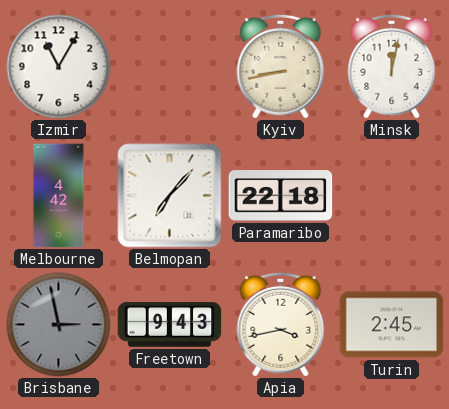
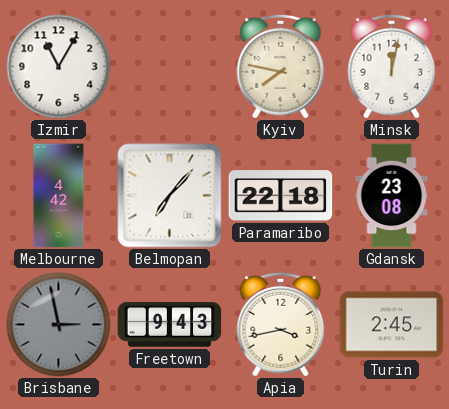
Kyiv: 8:43 -> 7:47 (281, 66)
Gdansk: none -> 23:08 (392, 196)
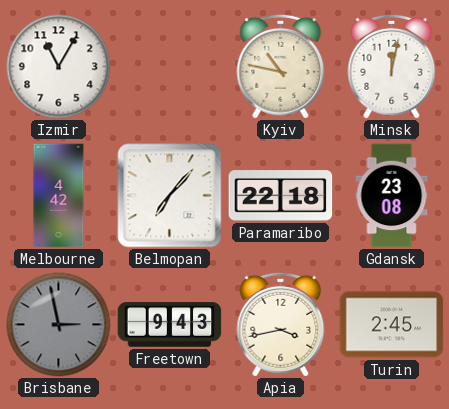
Kyiv: 7:47 -> 10:47 (281, 66)
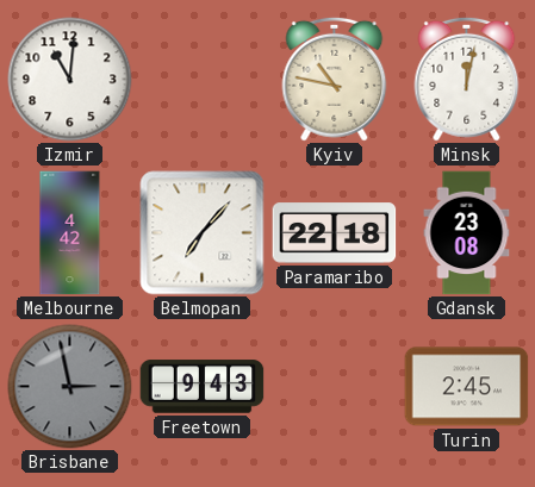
Izmir: 11:05 -> 11:01 (70, 80)
Apia: 3:43 -> none (281, 324)
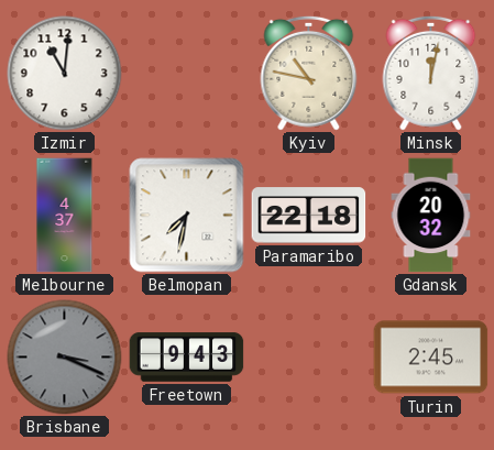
Melbourne: 4:42 -> 4:37 (65, 216)
Belmopan: 7:07 -> 7:32 (187, 216)
Gdansk: 23:08 -> 20:32 (431, 216)
Brisbane: 2:58 -> 3:19 (65, 358)
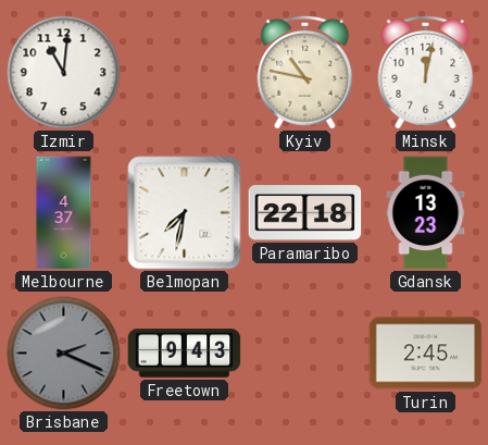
Gdansk: 20:32 -> 13:23 (426, 213)
Brisbane: 3:19 -> 2:19 (64, 354)
